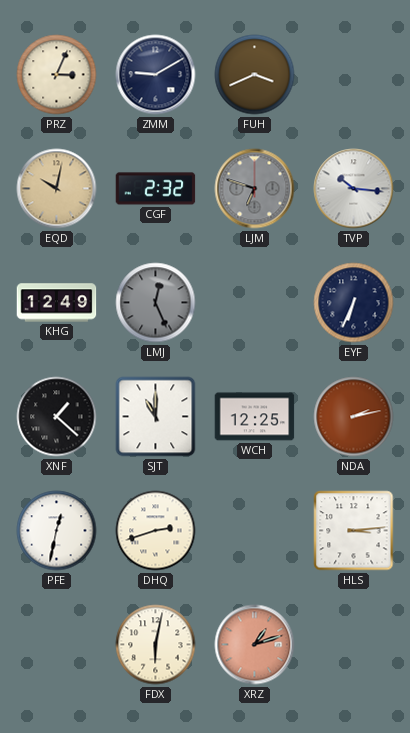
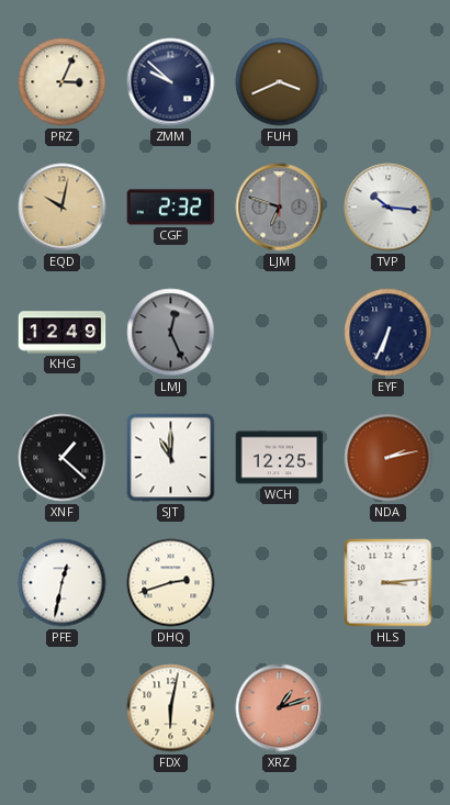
ZMM: 9:10 -> 9:52 (171, 82)
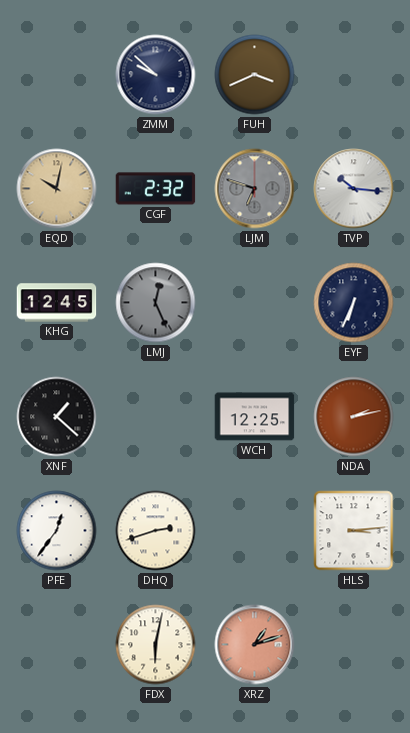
PRZ: 3:04 -> none (63, 82)
KHG: 12:49 -> 12:45 (57, 303)
SJT: 11:00 -> none (171, 458)
PFE: 12:32 -> 12:36 (57, 531)
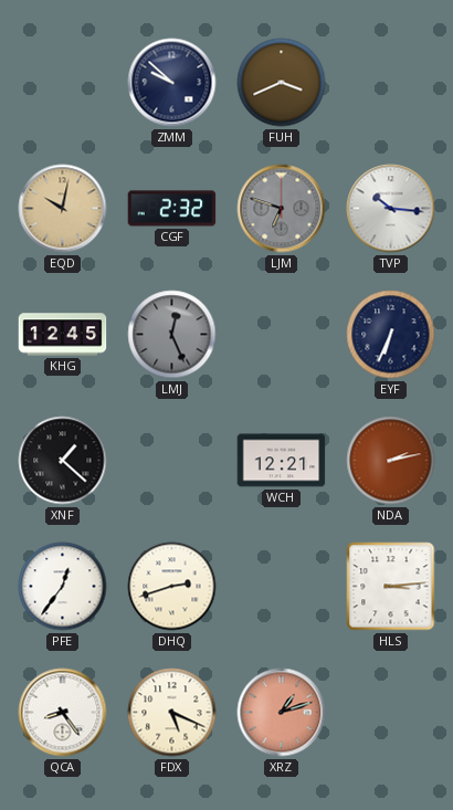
WCH: 12:25 -> 12:21 (282, 461)
QCA: none -> 8:24 (63, 713)
FDX: 6:02 -> 5:19 (172, 713)
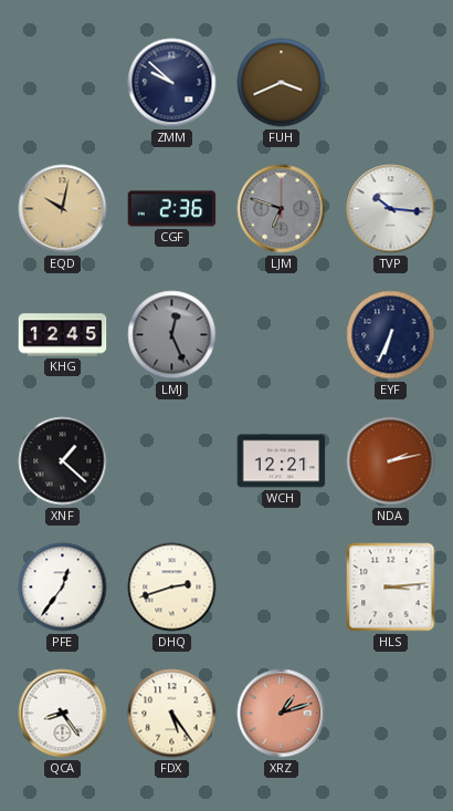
CGF: 2:32 -> 2:36 (172, 209)
FDX: 5:19 -> 5:24 (172, 714)
